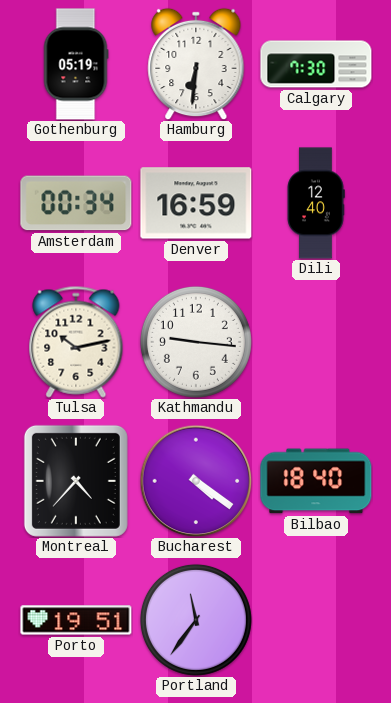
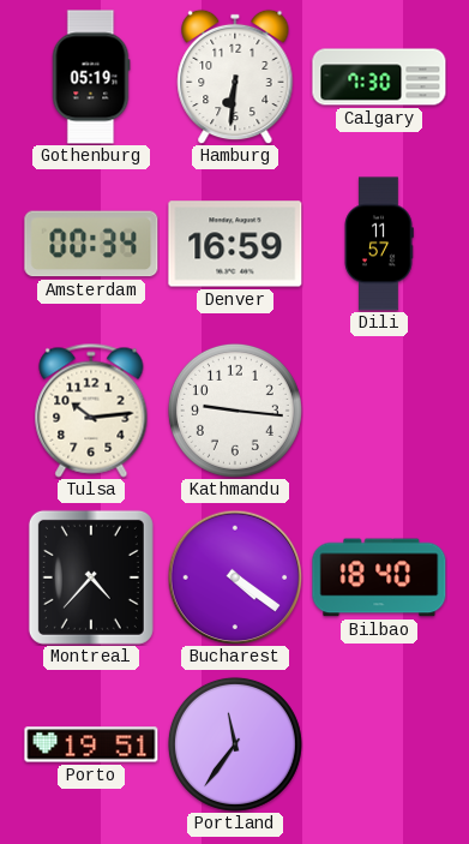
Dili: 12:40 -> 11:57 (379, 244)
Tulsa: 10:13 -> 10:14 (91, 411)
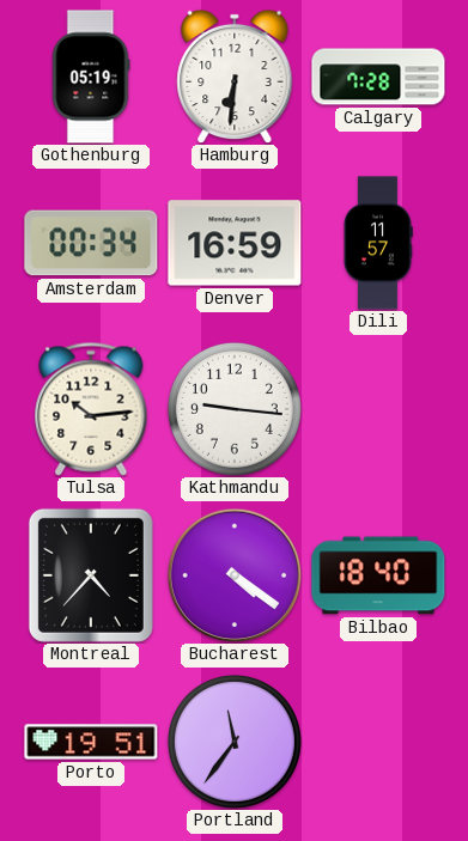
Calgary: 7:30 -> 7:28 (378, 77)
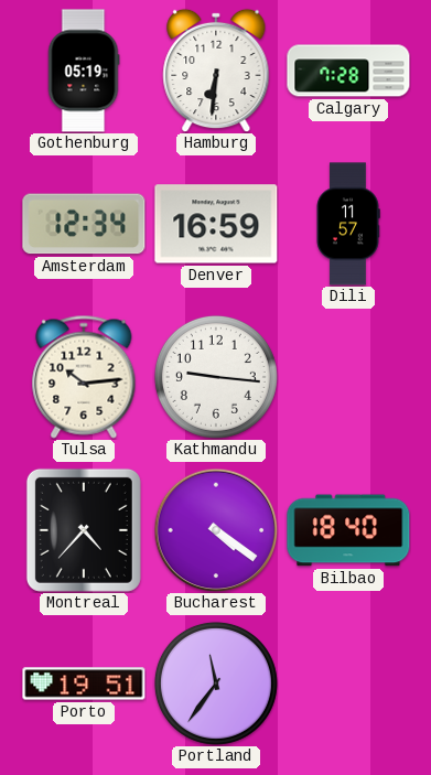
Amsterdam: 00:34 -> 12:34 (84, 224)
